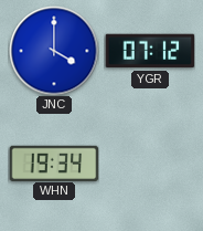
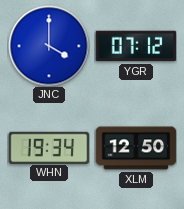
XLM: none -> 12:50 (136, 148)
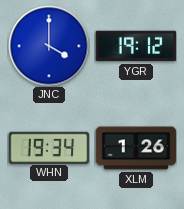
YGR: 07:12 -> 19:12 (136, 46)
XLM: 12:50 -> 1:26 (136, 148)
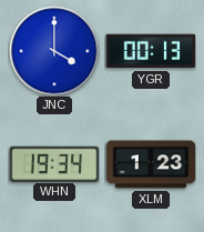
YGR: 19:12 -> 00:13 (151, 51)
XLM: 1:26 -> 1:23 (151, 164)
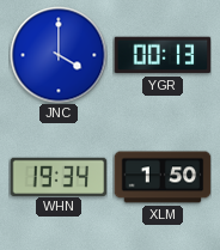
XLM: 1:23 -> 1:50 (163, 177)
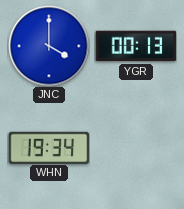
XLM: 1:50 -> none (163, 177)
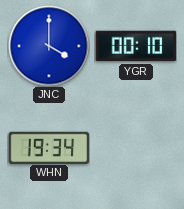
YGR: 00:13 -> 00:10 (136, 46)
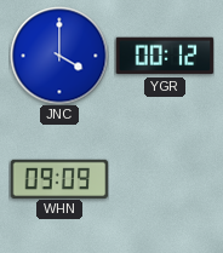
YGR: 00:10 -> 00:12 (165, 56)
WHN: 19:34 -> 09:09 (59, 178)
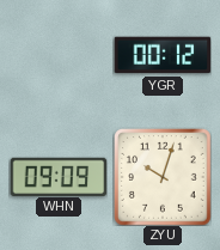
JNC: 4:00 -> none (59, 56)
ZYU: none -> 10:03 (163, 177)
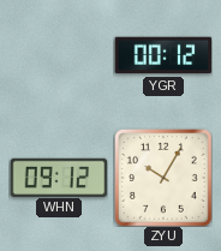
WHN: 09:09 -> 09:12 (59, 177)
ZYU: 10:03 -> 10:05 (163, 178)
